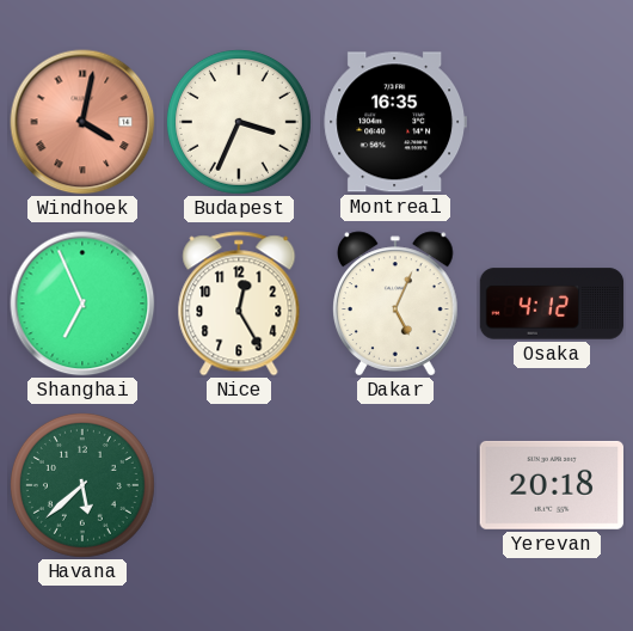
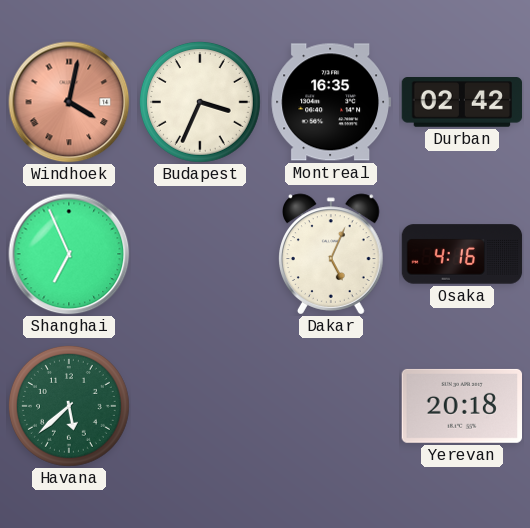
Durban: none -> 02:42 (462, 103)
Nice: 12:25 -> none (239, 304)
Osaka: 4:12 -> 4:16 (462, 254)
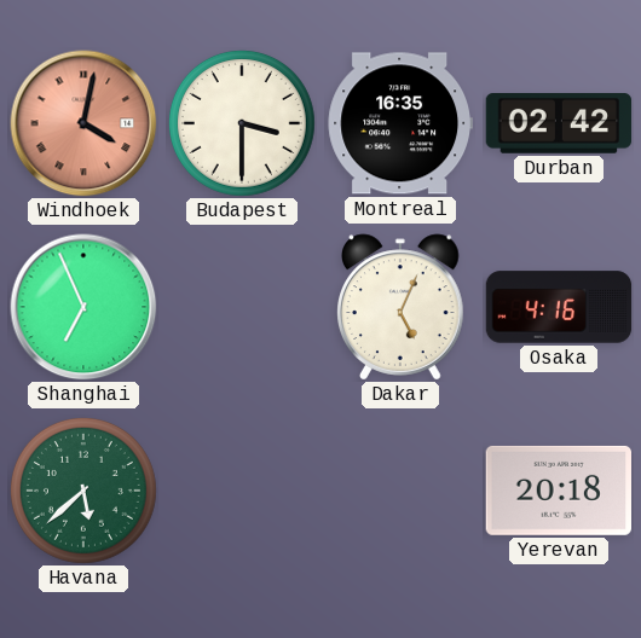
Budapest: 3:34 -> 3:30 (242, 123)
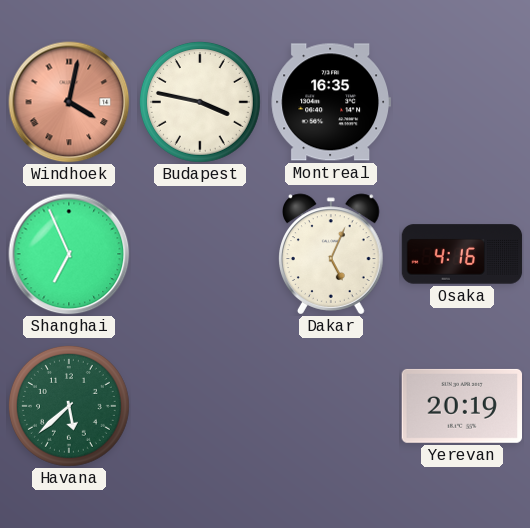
Budapest: 3:30 -> 3:47 (200, 102)
Durban: 02:42 -> none (559, 124)
Yerevan: 20:18 -> 20:19 (461, 406)
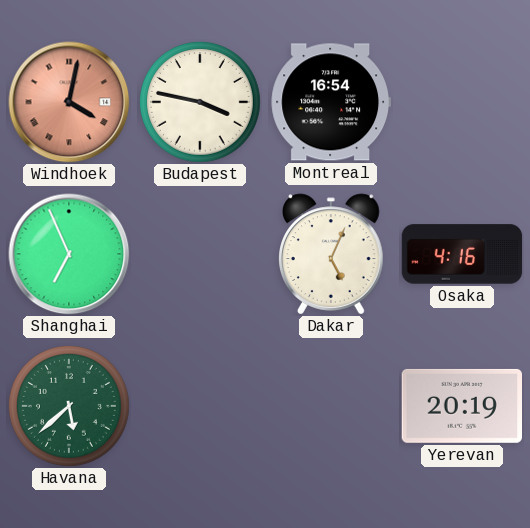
Montreal: 16:35 -> 16:54 (330, 102)
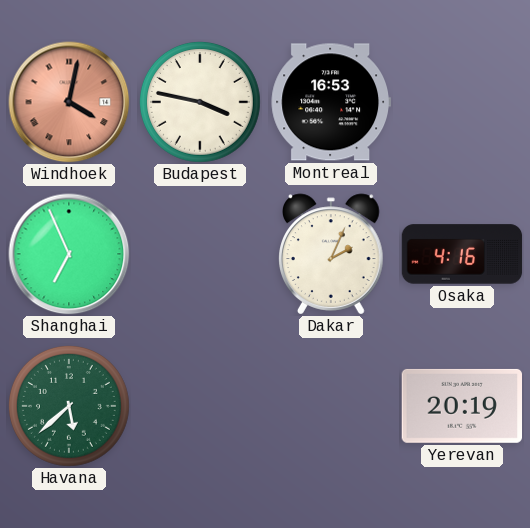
Montreal: 16:54 -> 16:53 (330, 102)
Dakar: 5:04 -> 2:04 (332, 254)
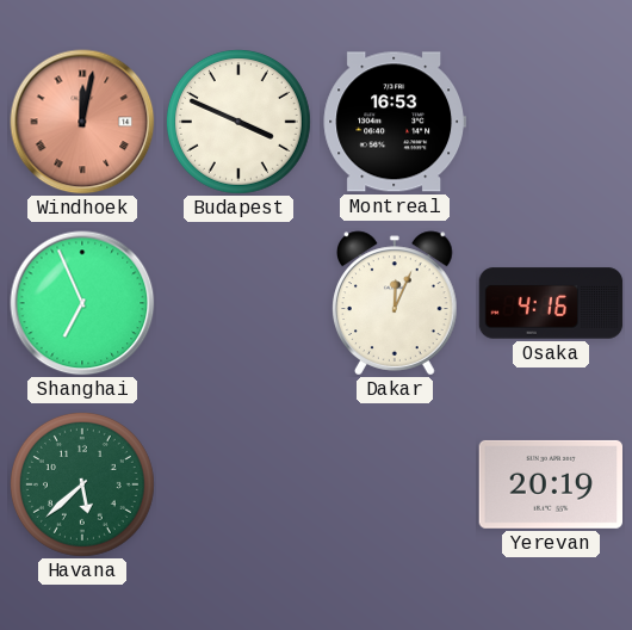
Windhoek: 4:02 -> 12:02 (82, 122)
Budapest: 3:47 -> 3:49 (238, 122)
Dakar: 2:04 -> 12:04 (396, 303)
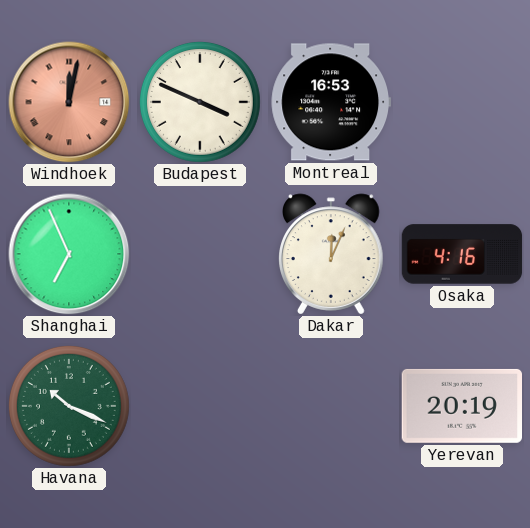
Havana: 5:38 -> 10:19 (69, 406)
